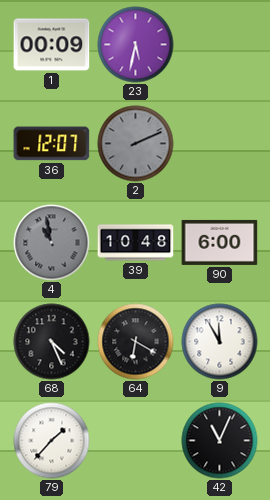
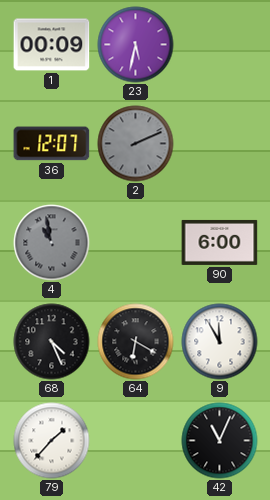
39: 10:48 -> none (136, 243)
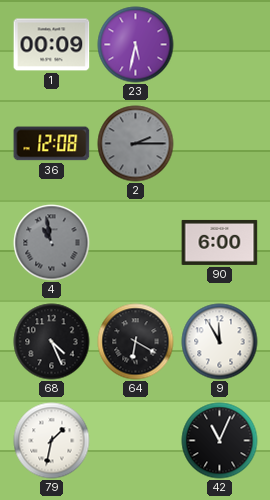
36: 12:07 -> 12:08 (52, 144)
2: 2:11 -> 2:15 (136, 144)
79: 1:37 -> 1:32 (52, 441)
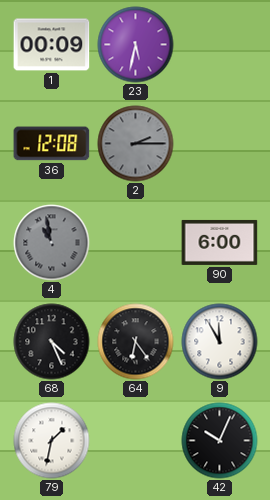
64: 6:20 -> 6:24 (136, 342)
42: 11:04 -> 10:04 (220, 441)
